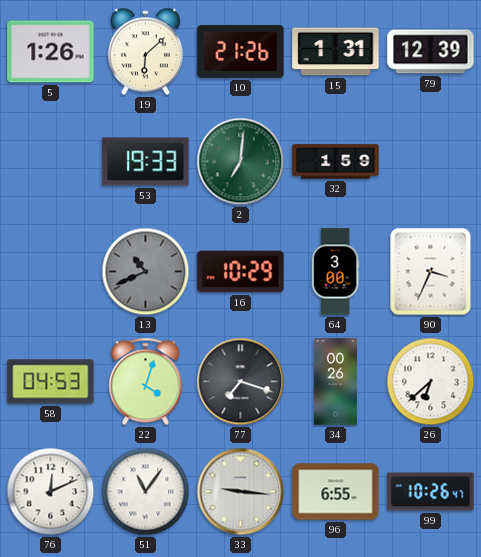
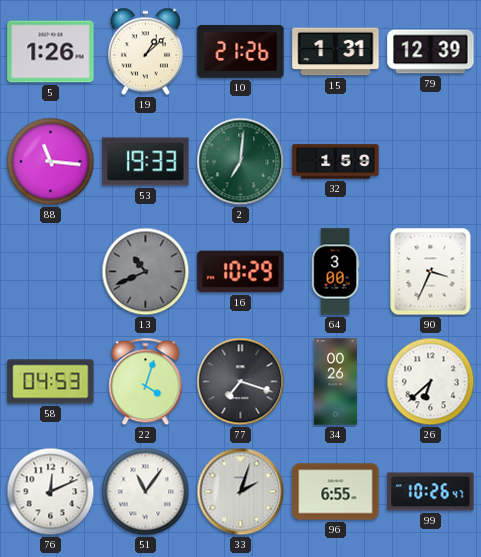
19: 6:08 -> 1:08 (145, 52)
88: none -> 11:16 (51, 162)
33: 9:16 -> 2:03 (241, 492)
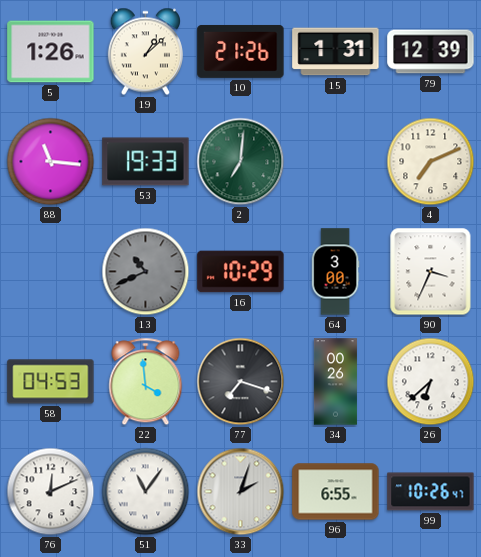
32: 1:59 -> none (336, 162)
4: none -> 7:11 (431, 162)
22: 4:03 -> 3:59 (146, 382)
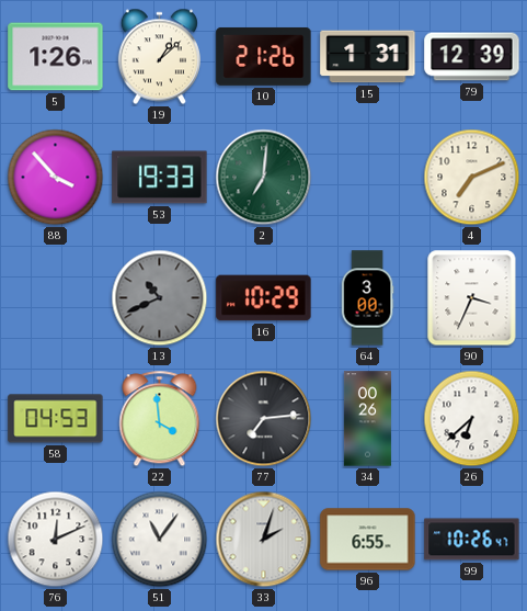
88: 11:16 -> 3:53 (56, 178)
77: 7:18 -> 7:14 (264, 419)
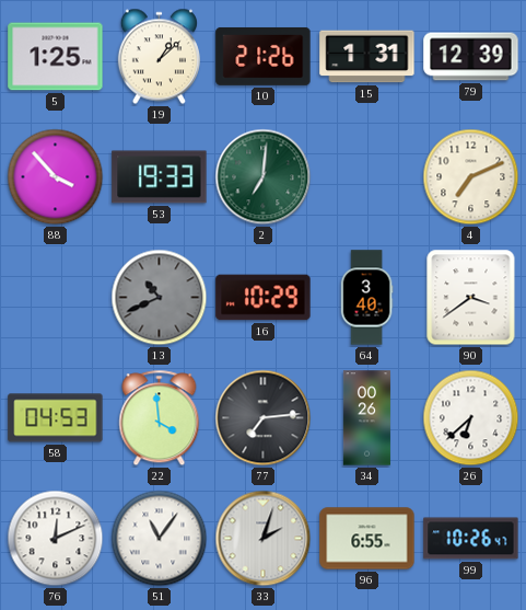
5: 1:26 -> 1:25 (56, 57)
64: 3:00 -> 3:40 (366, 298)
90: 3:34 -> 3:39 (471, 298)
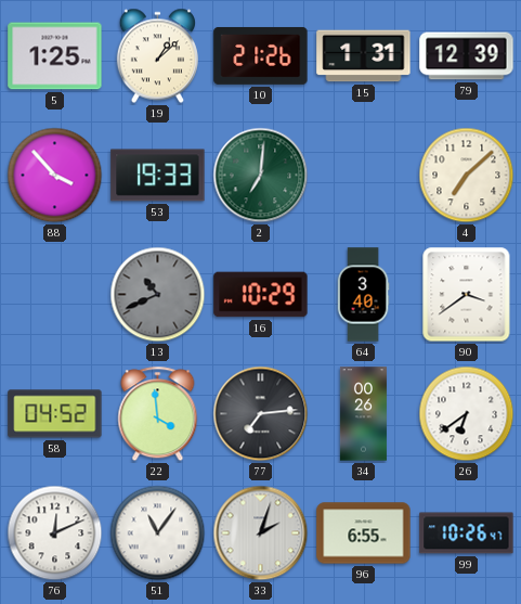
4: 7:11 -> 7:08 (467, 176)
58: 04:53 -> 04:52 (55, 414)
26: 6:38 -> 6:39 (467, 414)
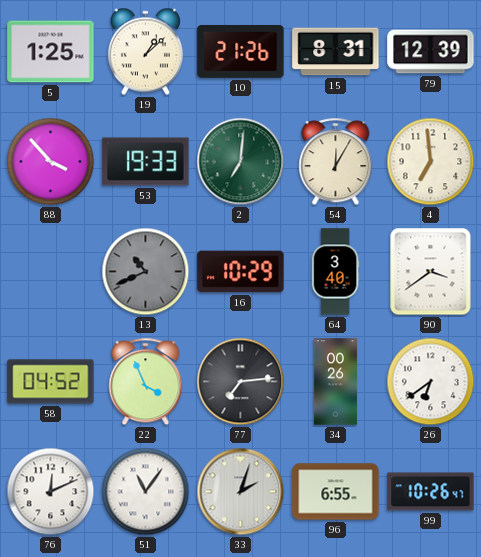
15: 1:31 -> 8:31 (336, 52)
54: none -> 12:05 (336, 162)
4: 7:08 -> 6:59 (431, 162)
22: 3:59 -> 3:56 (146, 382)
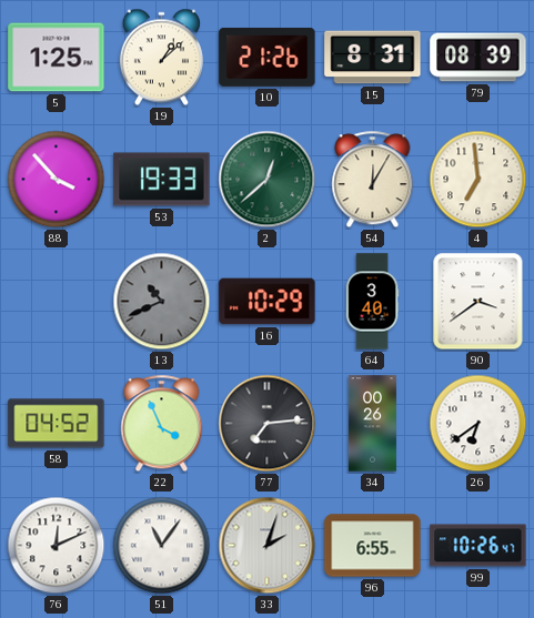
79: 12:39 -> 08:39 (478, 58)
2: 7:01 -> 12:38 (268, 180)
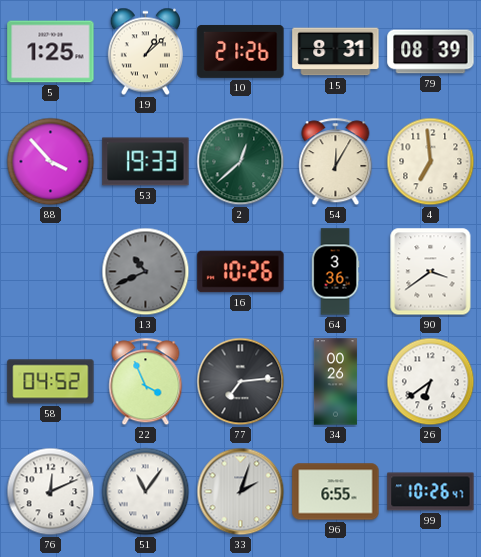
16: 10:29 -> 10:26 (241, 272)
64: 3:40 -> 3:36 (335, 272)
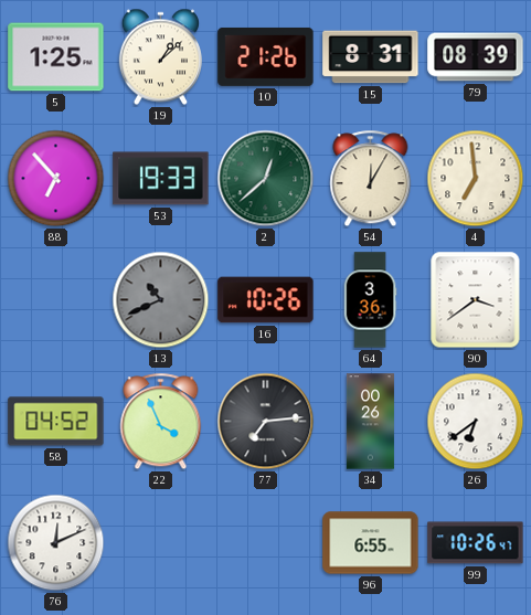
88: 3:53 -> 6:53 (56, 179)
51: 11:06 -> none (146, 492)
33: 2:03 -> none (241, 492)
